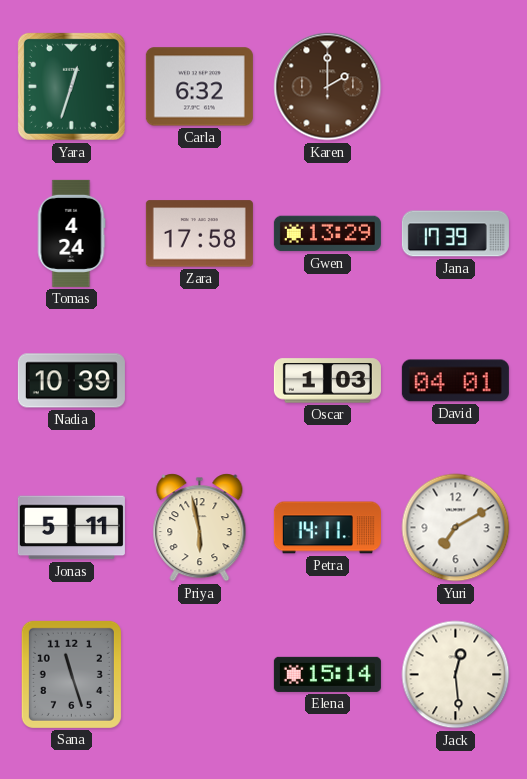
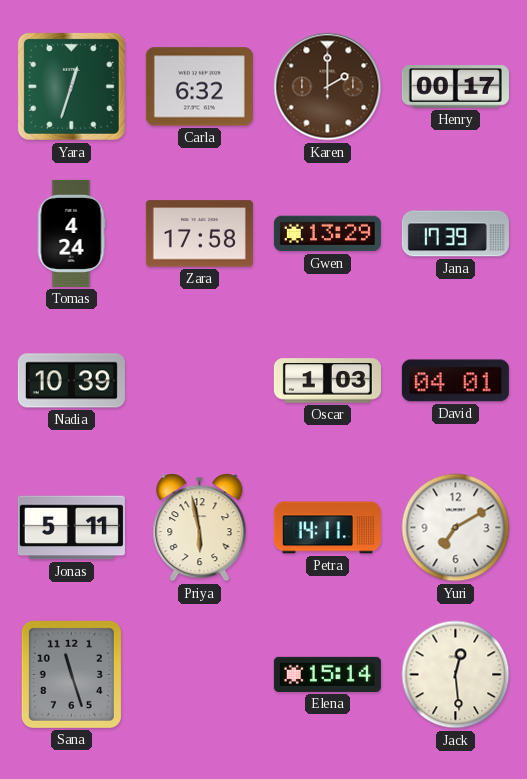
Henry: none -> 00:17 (455, 87)
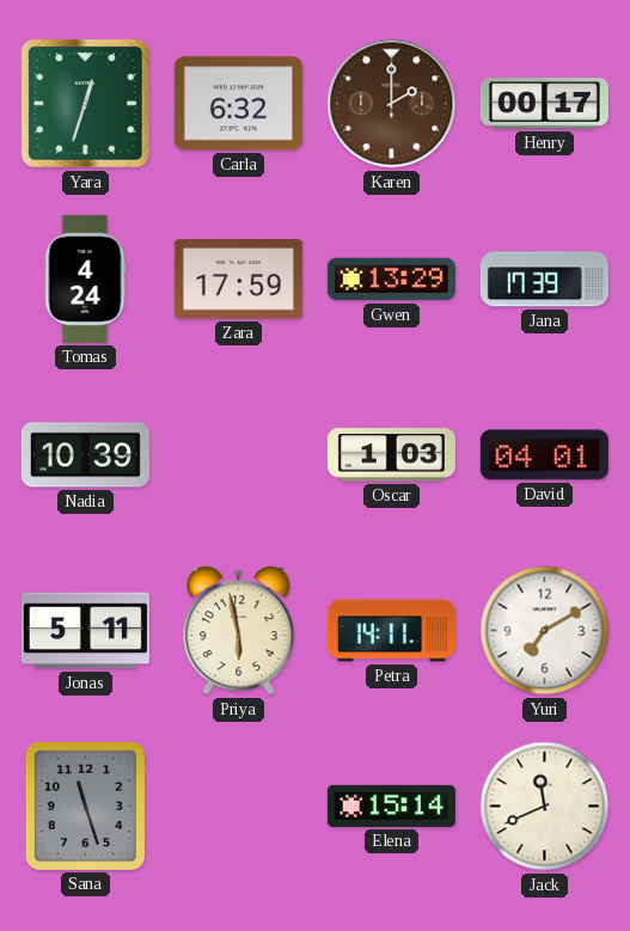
Zara: 17:58 -> 17:59 (238, 280)
Jack: 12:29 -> 11:41 (545, 807)
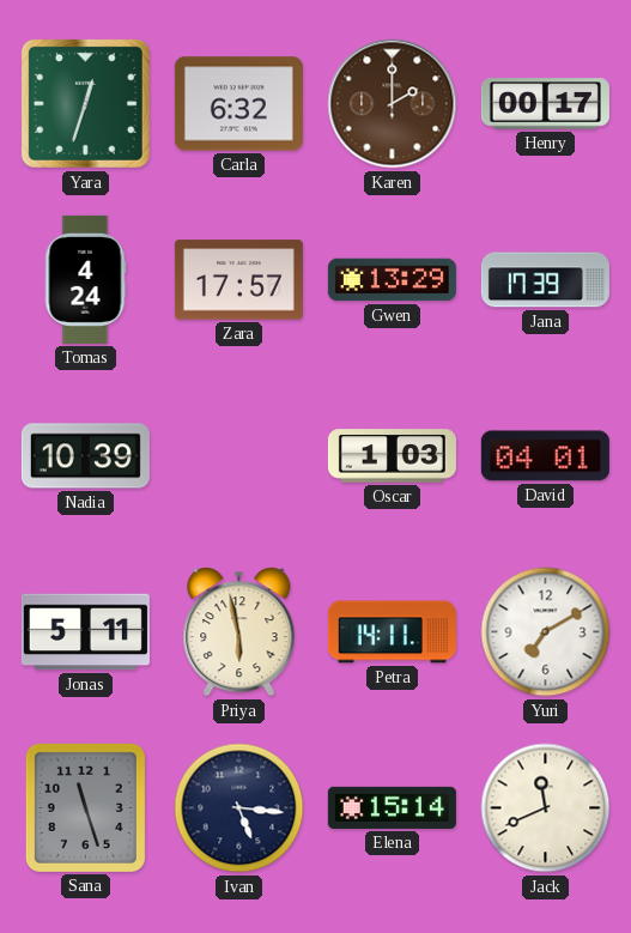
Zara: 17:59 -> 17:57 (238, 280)
Ivan: none -> 5:16 (239, 808)
